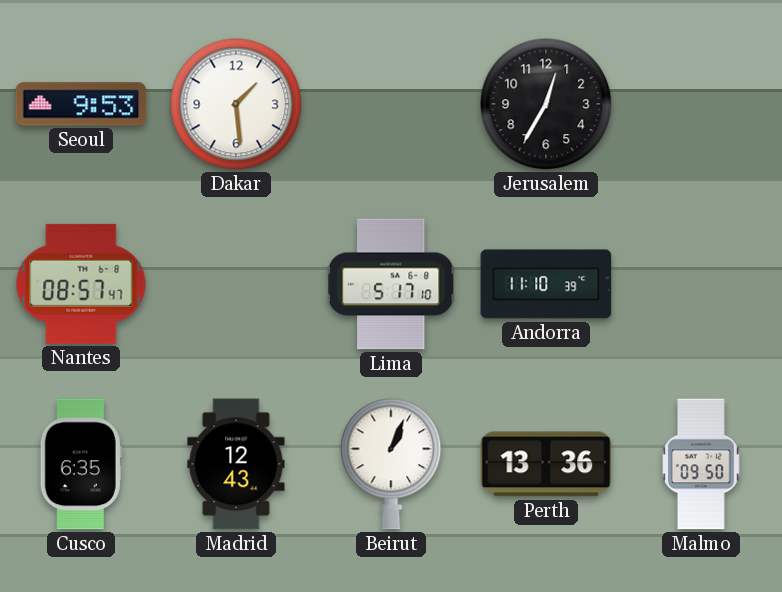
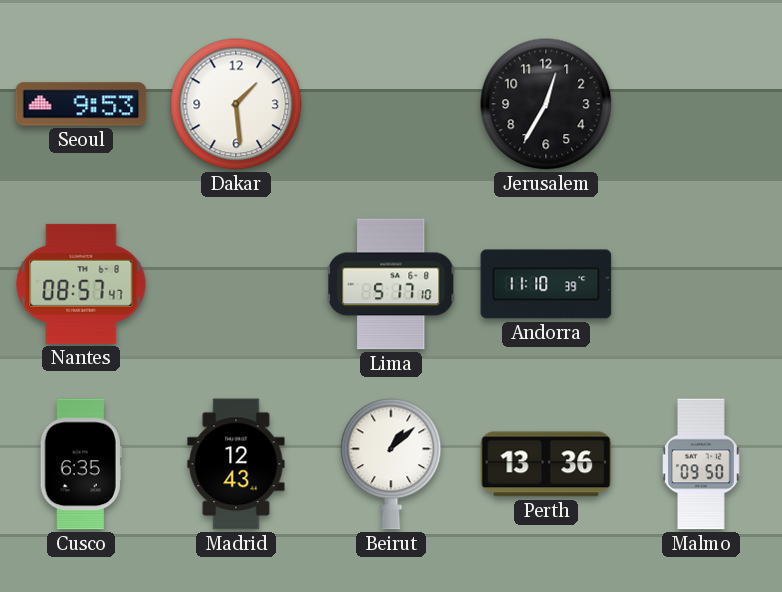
Beirut: 1:04 -> 1:08 (391, 464)
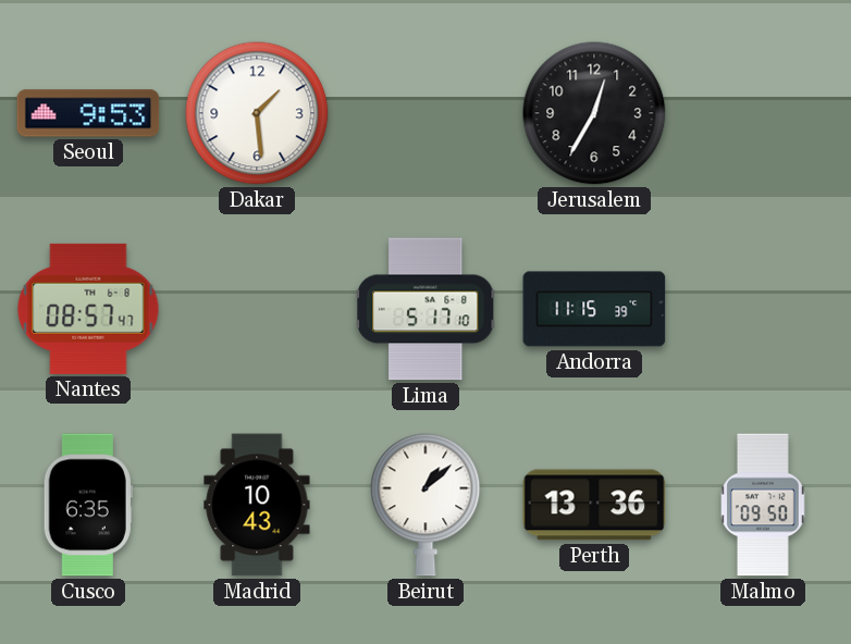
Andorra: 11:10 -> 11:15 (594, 309)
Madrid: 12:43 -> 10:43 (257, 505)
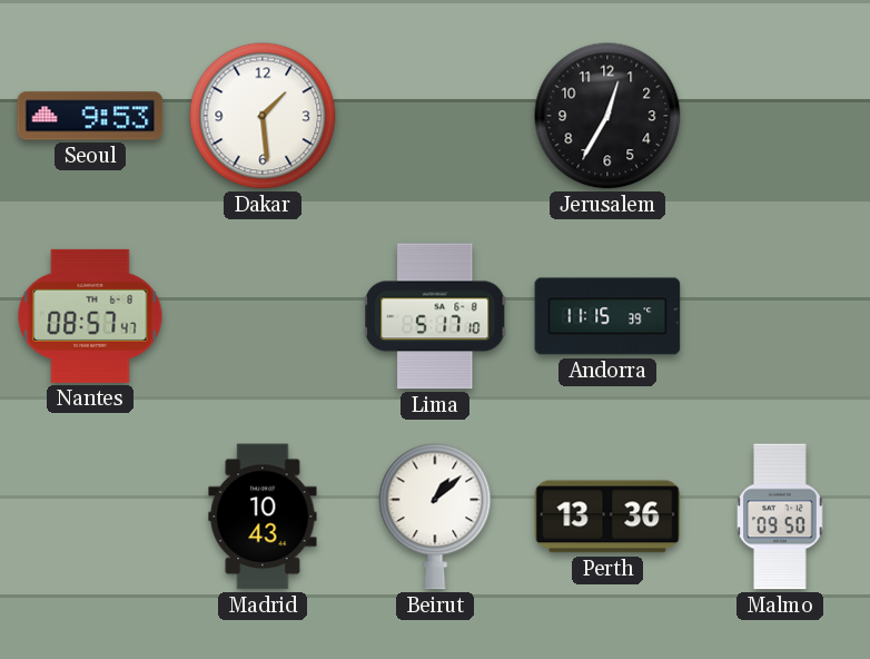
Cusco: 6:35 -> none (88, 505)
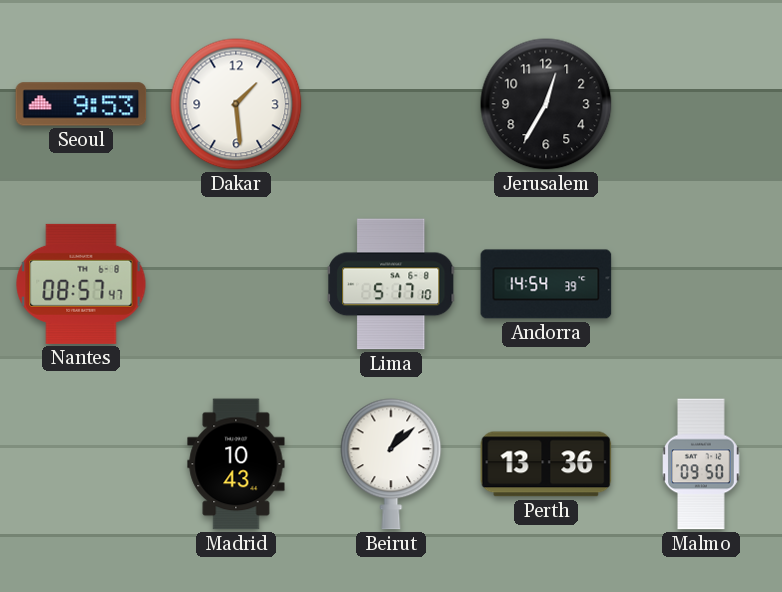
Andorra: 11:15 -> 14:54 (546, 284)
